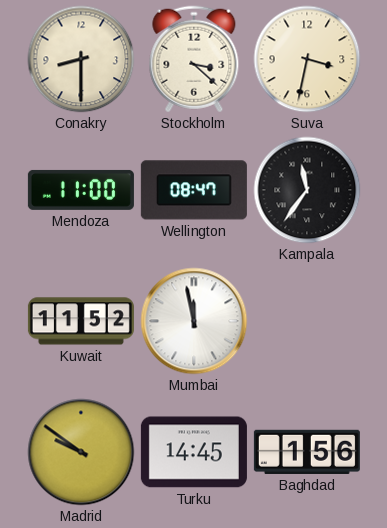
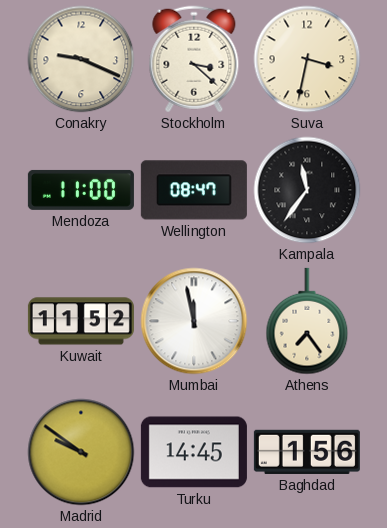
Conakry: 8:30 -> 9:19 (81, 59)
Athens: none -> 7:24 (307, 321)
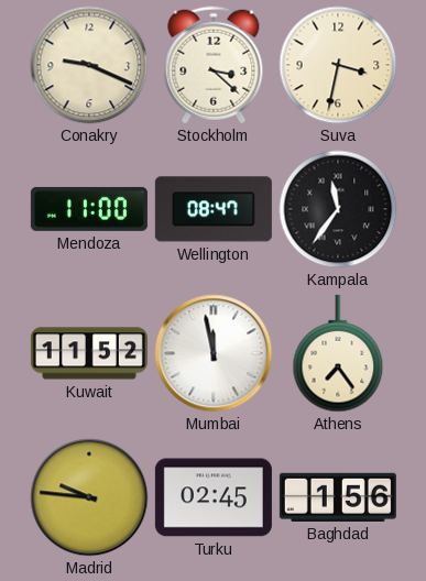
Madrid: 9:51 -> 9:46 (89, 497)
Turku: 14:45 -> 02:45 (214, 497)
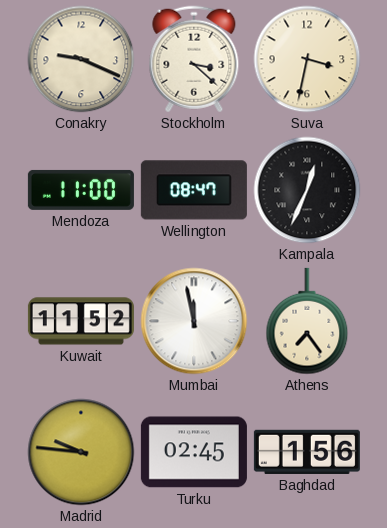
Kampala: 11:36 -> 12:34 (307, 190)
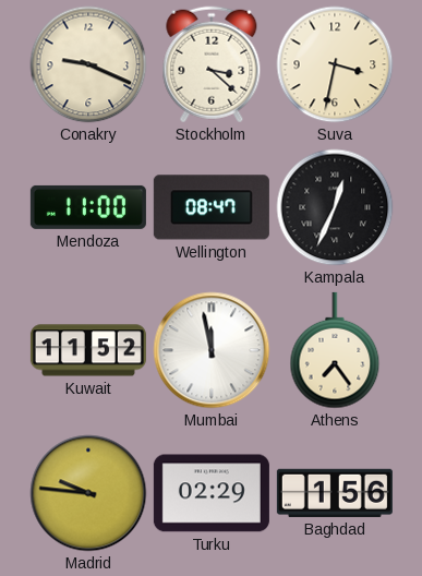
Turku: 02:45 -> 02:29 (212, 493)
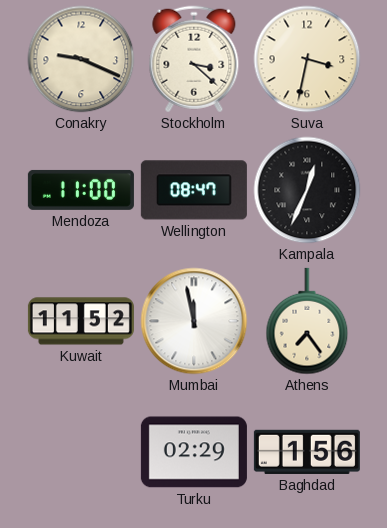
Madrid: 9:46 -> none (88, 493)
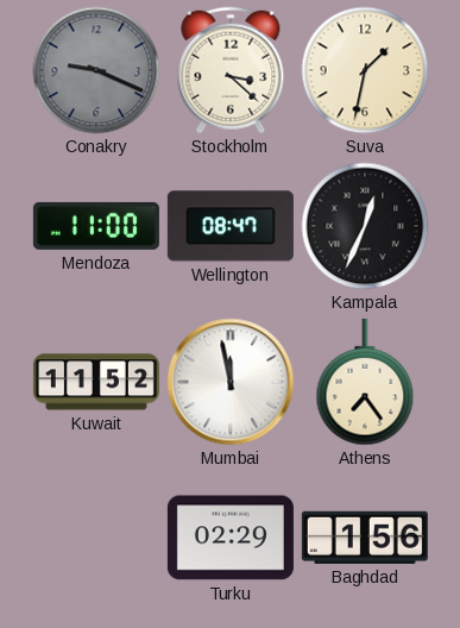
Conakry dial: cream -> grey (96, 70)
Suva: 3:32 -> 1:32 (365, 70)
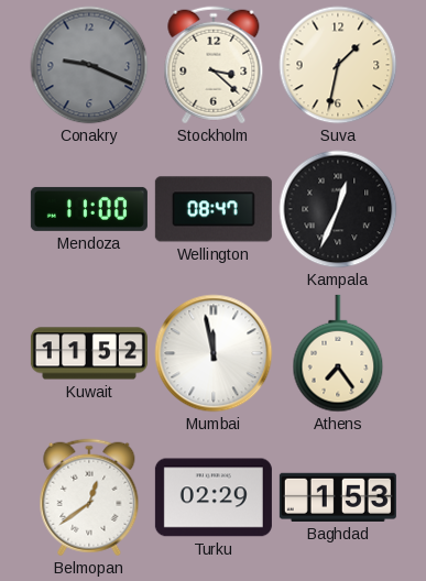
Belmopan: none -> 12:39 (89, 497)
Baghdad: 1:56 -> 1:53 (338, 497)
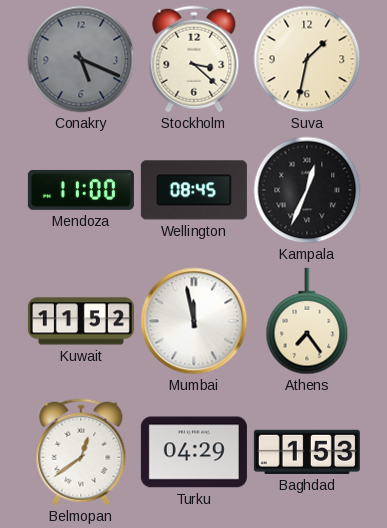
Conakry: 9:19 -> 5:19 (81, 59)
Wellington: 08:47 -> 08:45 (194, 190)
Turku: 02:29 -> 04:29 (194, 452)
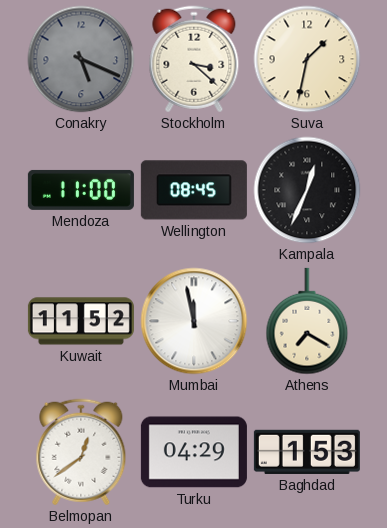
Athens: 7:24 -> 7:20 (307, 321)
